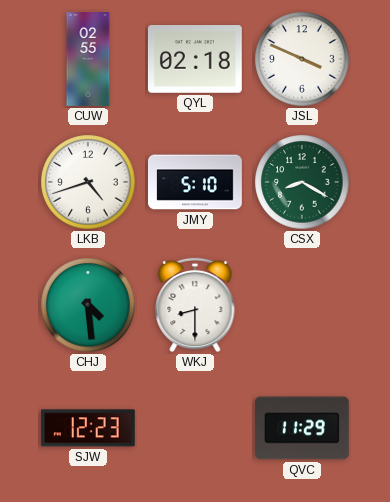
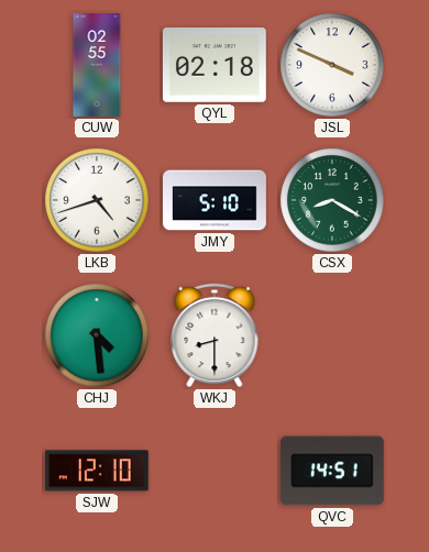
SJW: 12:23 -> 12:10 (97, 471)
QVC: 11:29 -> 14:51 (332, 471)
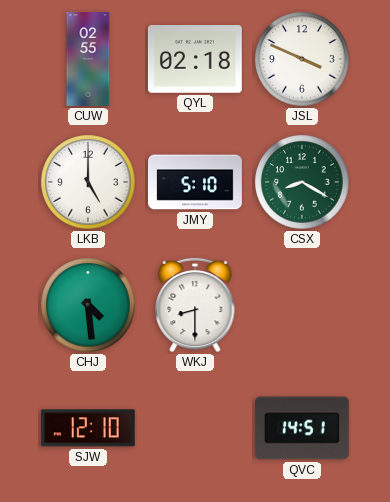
LKB: 4:42 -> 5:00 (88, 182)
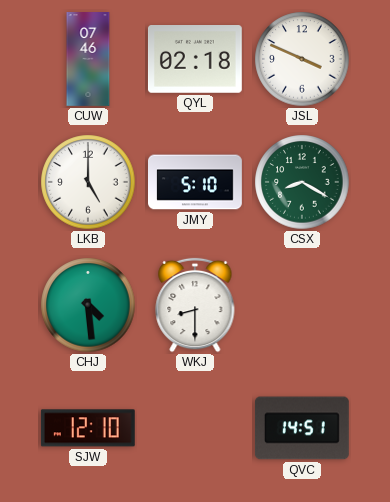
CUW: 02:55 -> 07:46 (88, 59)
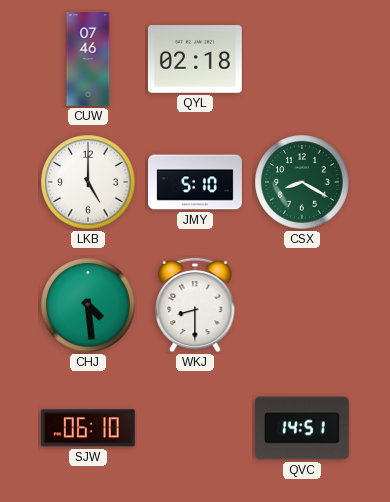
JSL: 3:49 -> none (302, 59)
SJW: 12:10 -> 06:10 (88, 428)
